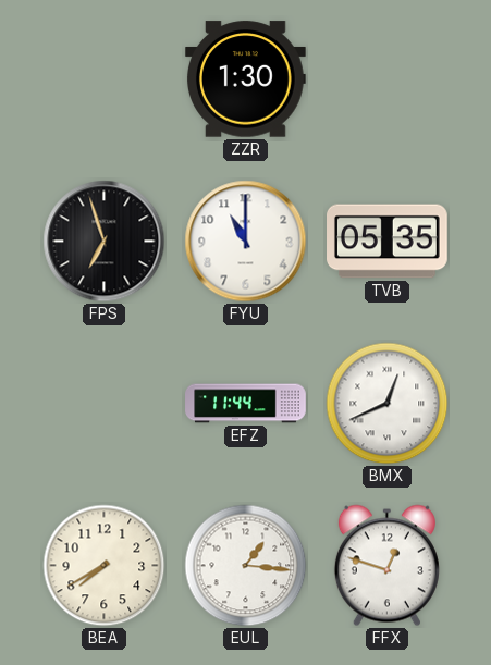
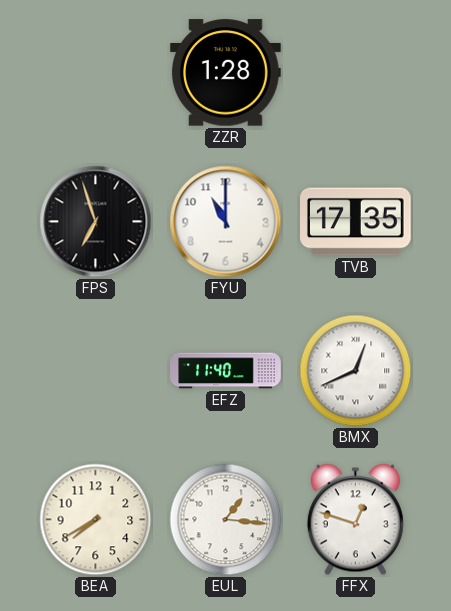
ZZR: 1:30 -> 1:28 (226, 73)
TVB: 05:35 -> 17:35 (356, 222)
EFZ: 11:44 -> 11:40 (226, 371)
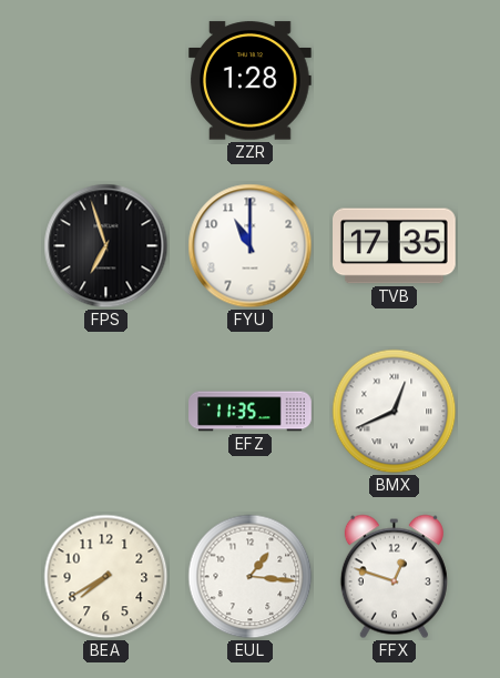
EFZ: 11:40 -> 11:35 (251, 412)
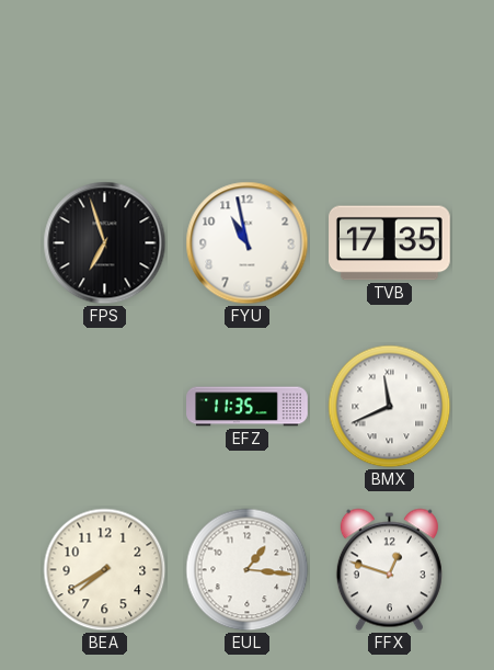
ZZR: 1:28 -> none (251, 81)
FYU: 11:00 -> 10:58 (248, 243)
BMX: 12:41 -> 11:41 (390, 407)
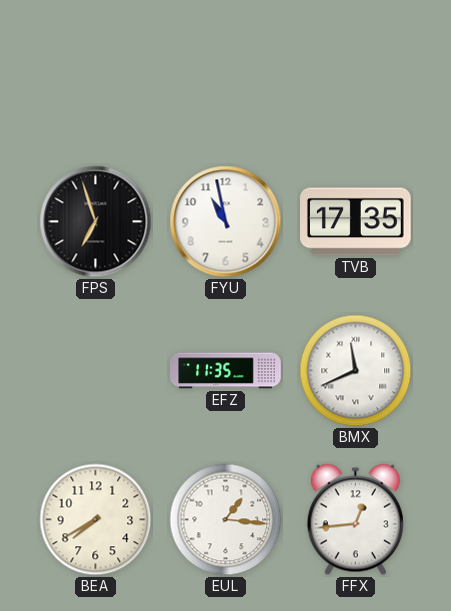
FFX: 12:48 -> 12:44 (355, 520)
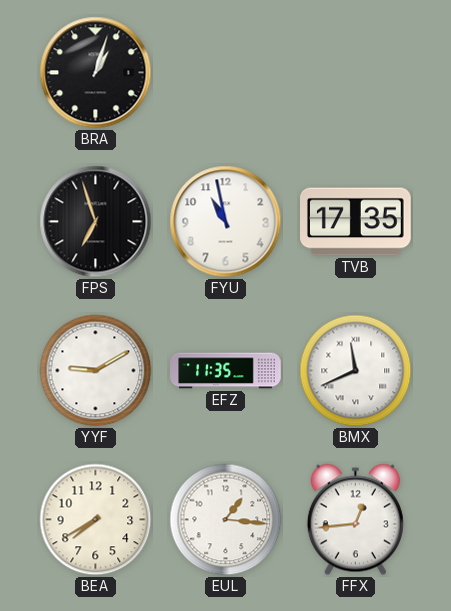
BRA: none -> 1:03 (96, 73)
YYF: none -> 9:10 (96, 371)
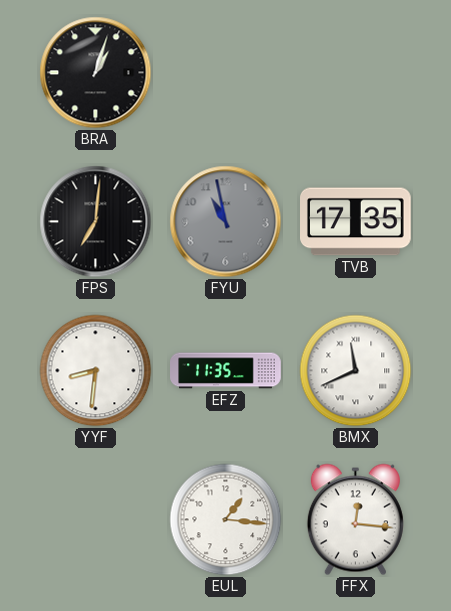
FPS: 6:57 -> 7:01 (96, 222)
FYU dial: white -> grey (226, 222)
YYF: 9:10 -> 8:31 (96, 371)
BEA: 7:40 -> none (96, 520)
FFX: 12:44 -> 12:16 (355, 520)
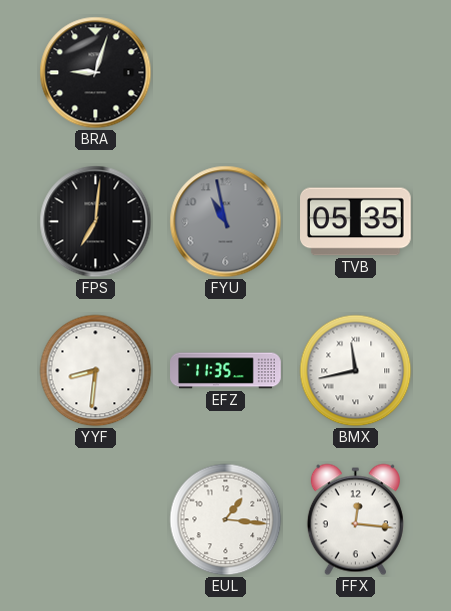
BRA: 1:03 -> 9:03 (96, 73)
TVB: 17:35 -> 05:35 (356, 222)
BMX: 11:41 -> 11:43 (356, 371)
